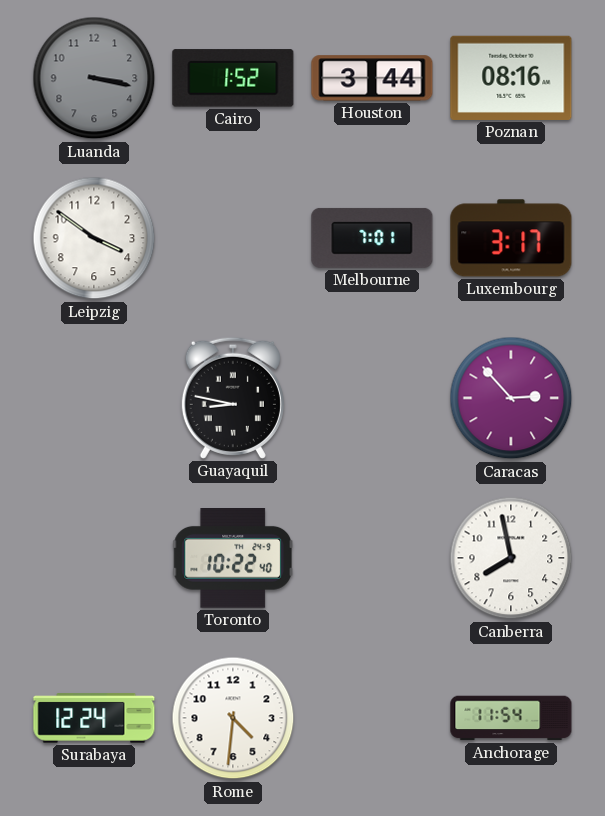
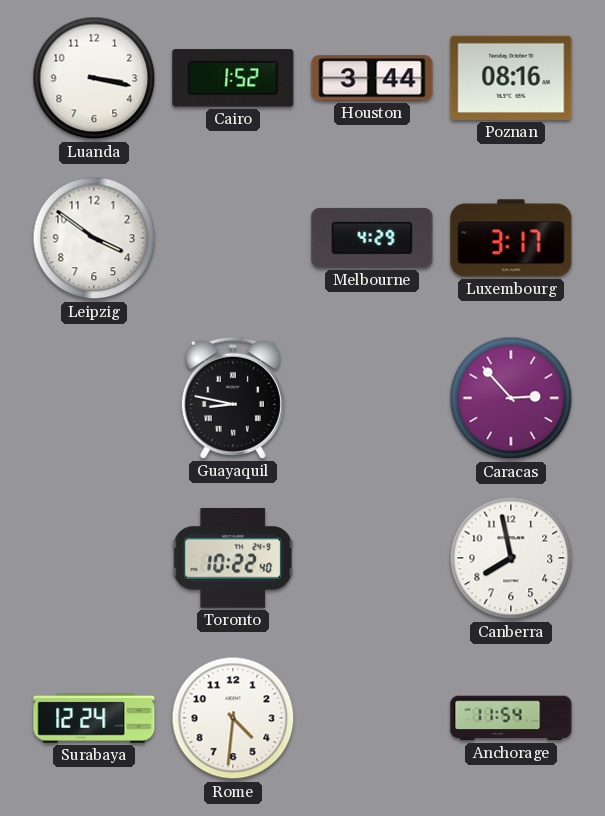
Luanda dial: grey -> white (94, 78)
Melbourne: 7:01 -> 4:29 (372, 238)
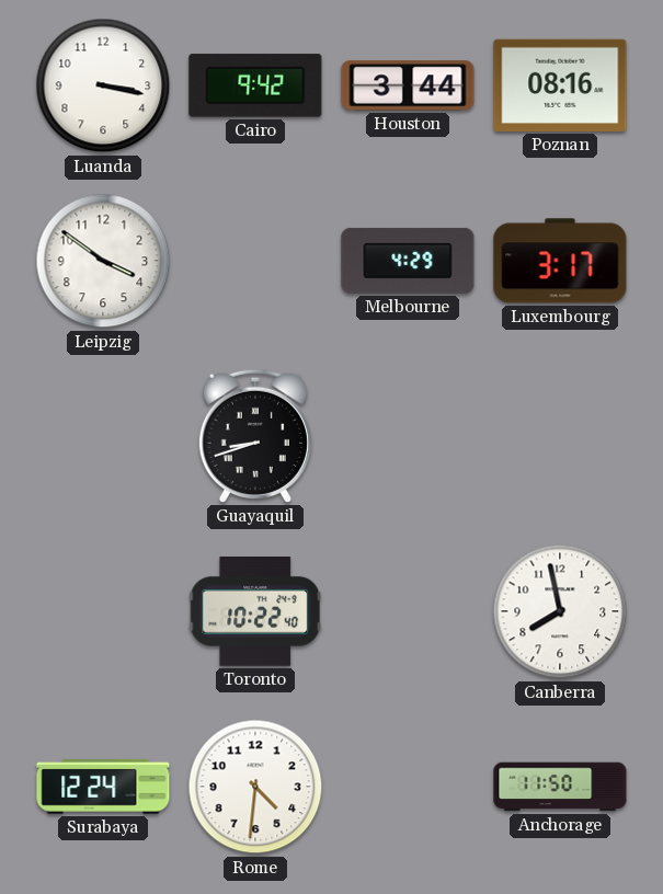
Cairo: 1:52 -> 9:42 (255, 85)
Guayaquil: 8:47 -> 8:42 (255, 436)
Caracas: 2:53 -> none (511, 398)
Anchorage: 11:54 -> 11:50 (560, 787)
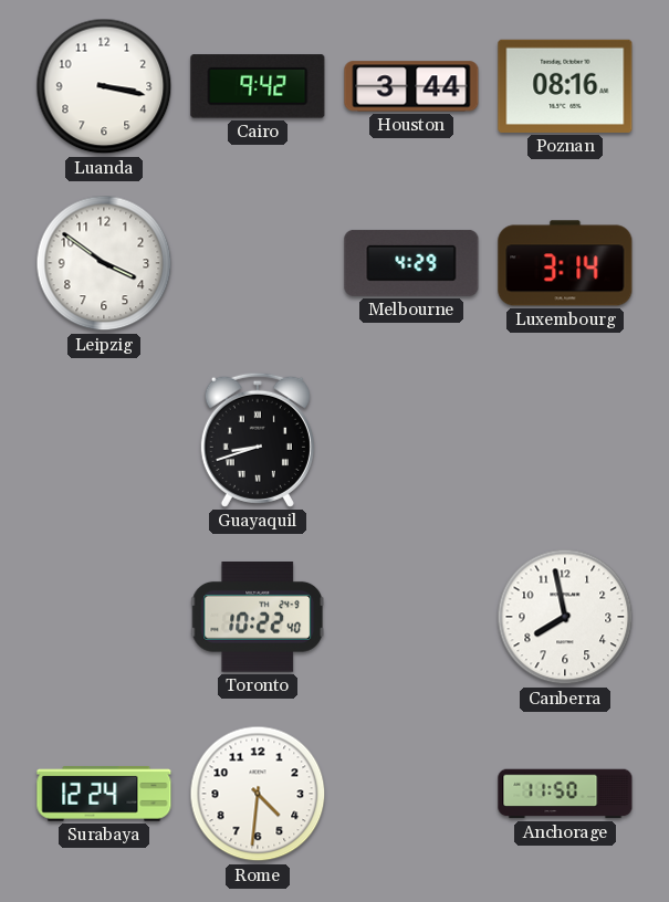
Luxembourg: 3:17 -> 3:14 (565, 263)
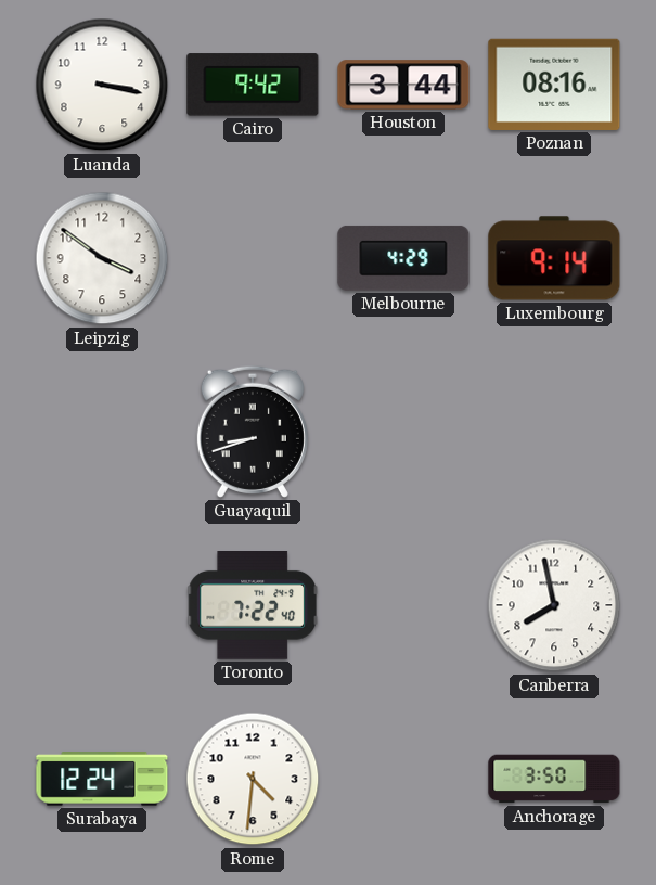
Luxembourg: 3:14 -> 9:14 (554, 258)
Toronto: 10:22 -> 7:22 (253, 606)
Anchorage: 11:50 -> 3:50 (554, 779)
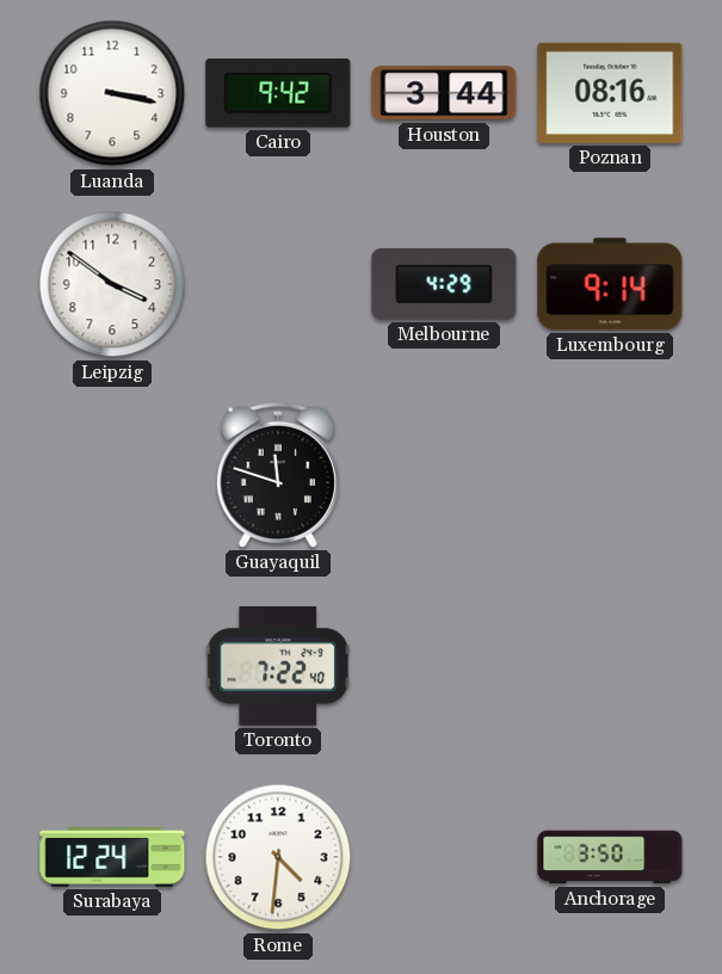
Guayaquil: 8:42 -> 11:48 (278, 475)
Canberra: 7:58 -> none (554, 605)
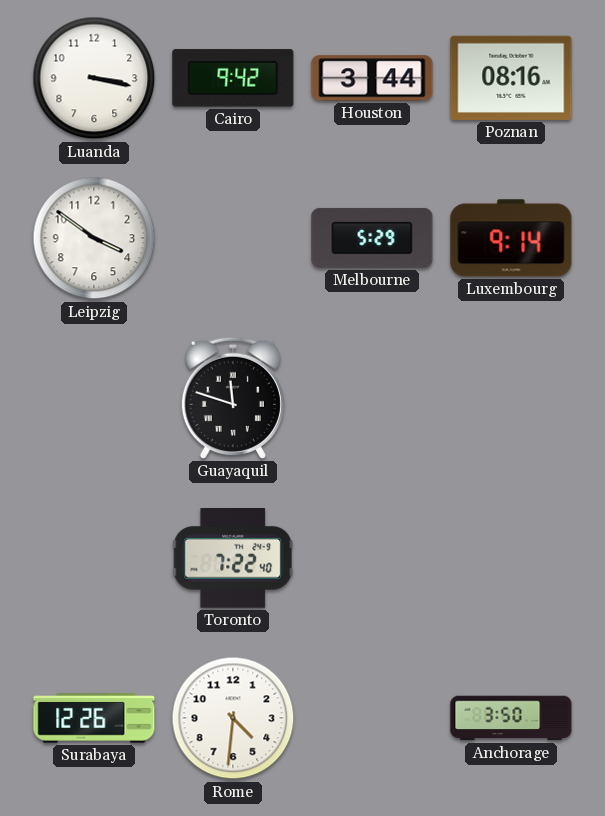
Melbourne: 4:29 -> 5:29 (372, 238)
Surabaya: 12:24 -> 12:26 (94, 718)
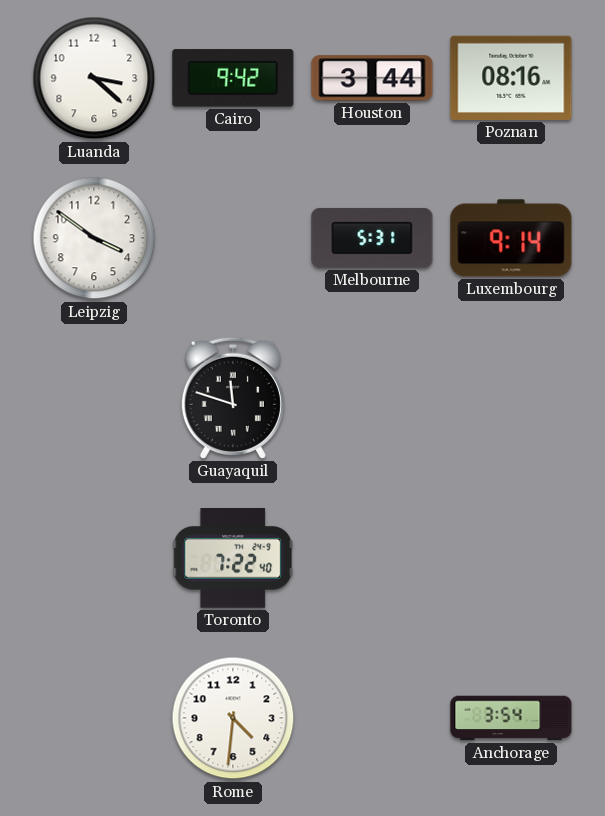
Luanda: 3:17 -> 3:22 (94, 78)
Melbourne: 5:29 -> 5:31 (372, 238)
Surabaya: 12:26 -> none (94, 718)
Anchorage: 3:50 -> 3:54 (511, 718)
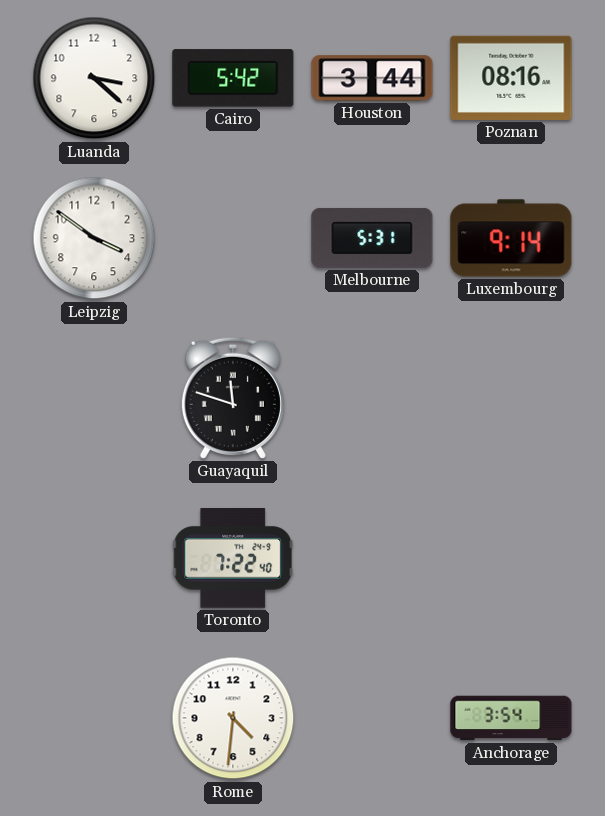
Cairo: 9:42 -> 5:42 (233, 78)
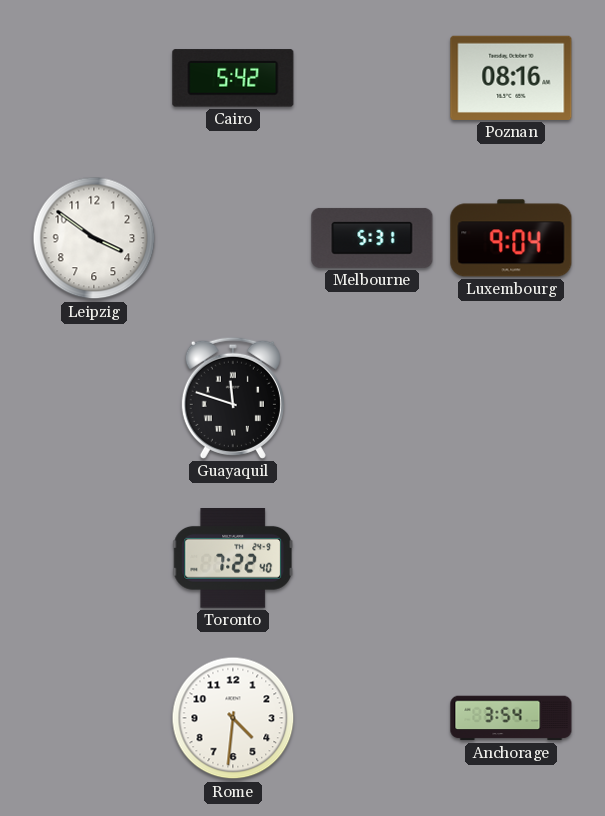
Luanda: 3:22 -> none (94, 78)
Houston: 3:44 -> none (372, 78)
Luxembourg: 9:14 -> 9:04 (511, 238)
